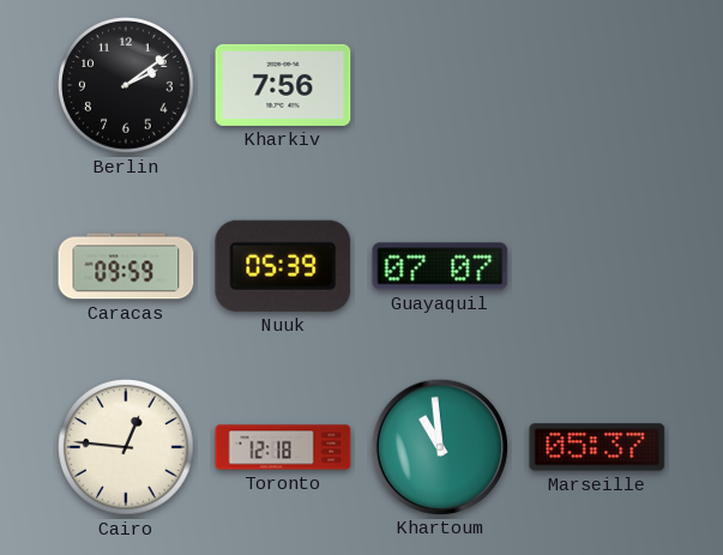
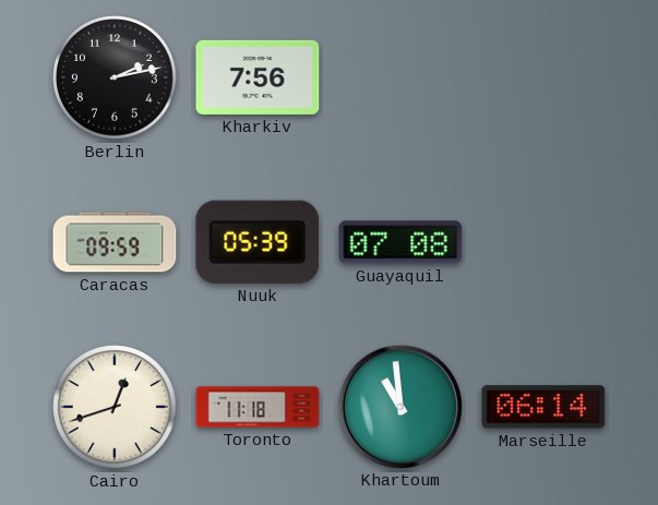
Berlin: 2:09 -> 2:13 (115, 77)
Guayaquil: 07:07 -> 07:08 (400, 242)
Cairo: 12:46 -> 12:42 (115, 407)
Toronto: 12:18 -> 11:18 (258, 407)
Marseille: 05:37 -> 06:14 (543, 407)
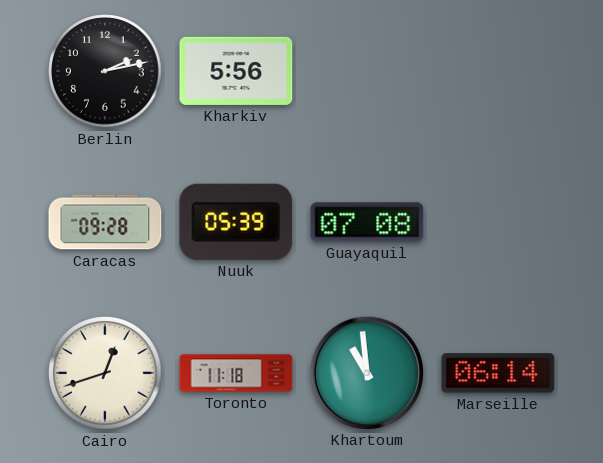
Kharkiv: 7:56 -> 5:56 (236, 71)
Caracas: 09:59 -> 09:28 (105, 222)
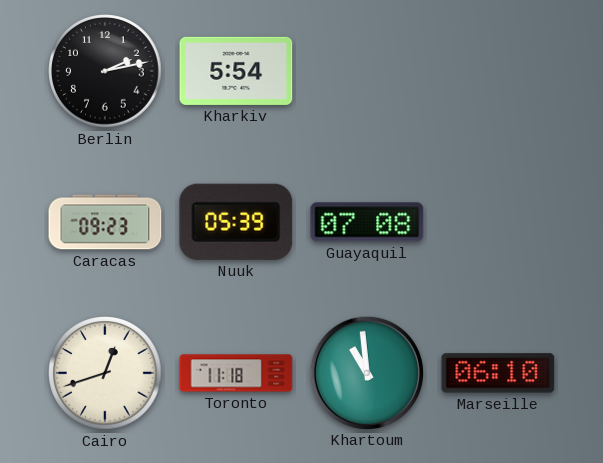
Kharkiv: 5:56 -> 5:54 (236, 71)
Caracas: 09:28 -> 09:23 (105, 222)
Marseille: 06:14 -> 06:10 (498, 373)
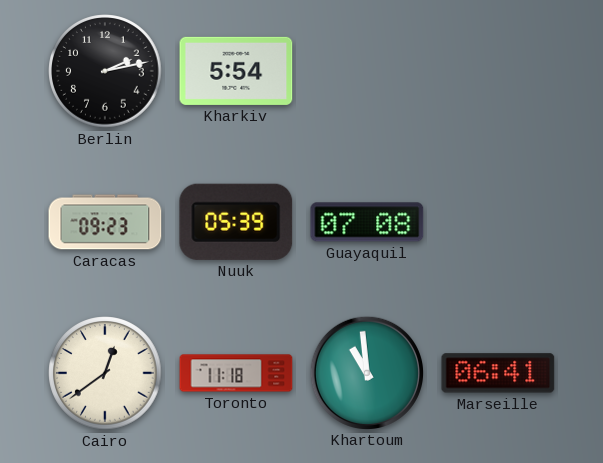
Cairo: 12:42 -> 12:39 (105, 373)
Marseille: 06:10 -> 06:41 (498, 373)
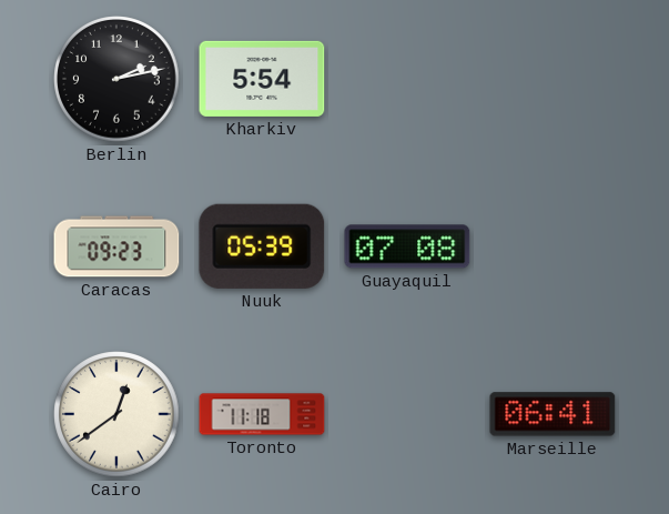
Khartoum: 10:59 -> none (366, 372)
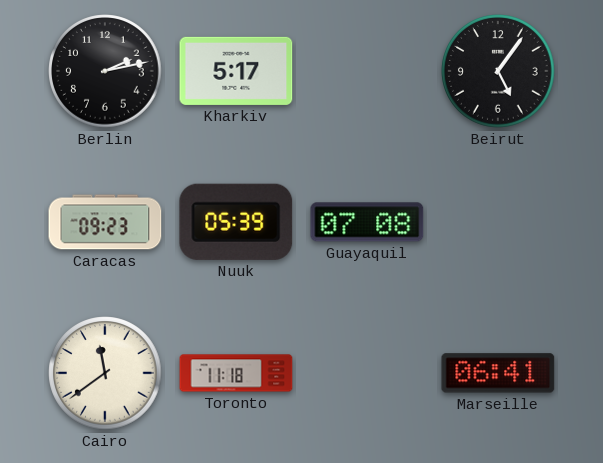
Kharkiv: 5:54 -> 5:17 (236, 71)
Beirut: none -> 5:06 (498, 71)
Cairo: 12:39 -> 11:39 (105, 373)
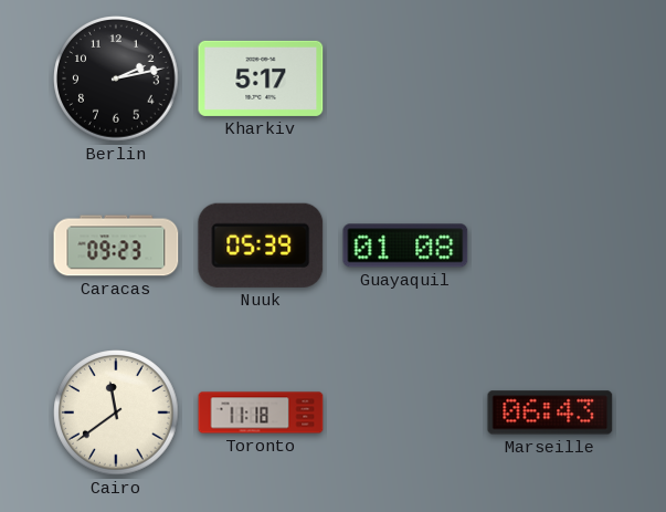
Beirut: 5:06 -> none (498, 71)
Guayaquil: 07:08 -> 01:08 (405, 245)
Marseille: 06:41 -> 06:43 (550, 412)
